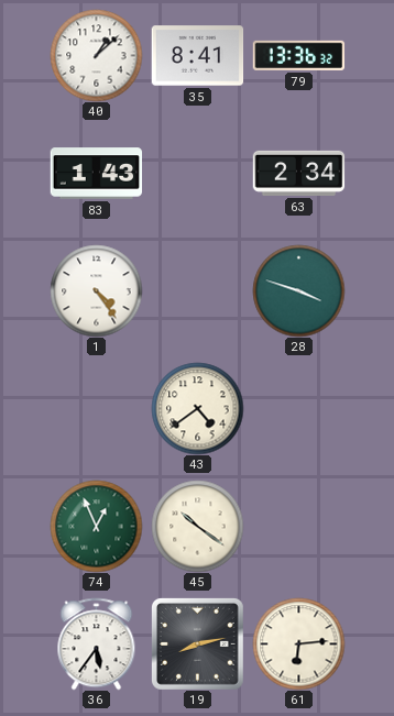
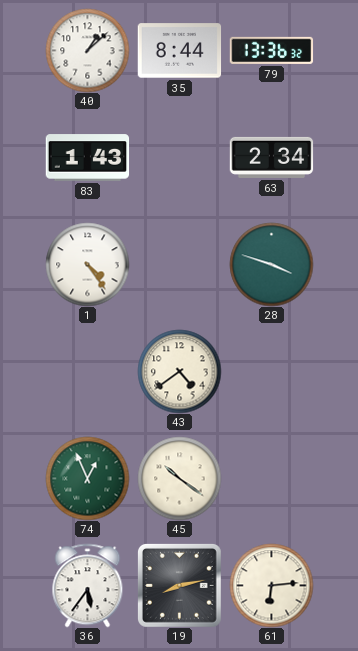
35: 8:41 -> 8:44 (179, 51)
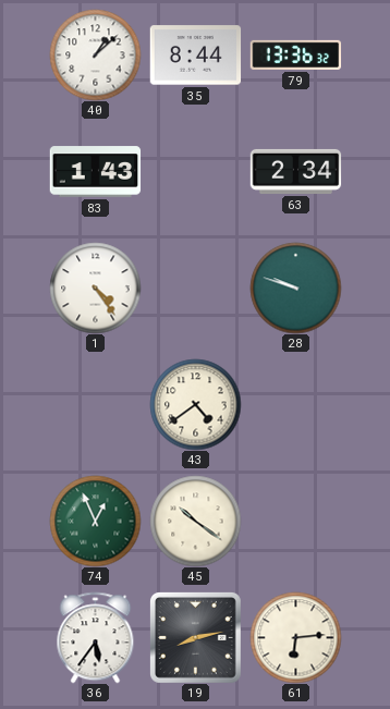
28: 3:48 -> 9:48 (295, 288)
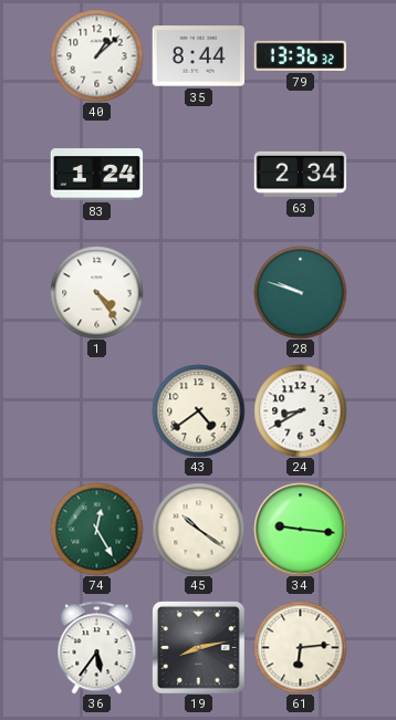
83: 1:43 -> 1:24 (96, 175)
24: none -> 8:40 (300, 410)
74: 12:56 -> 12:25 (96, 529)
34: none -> 9:16 (300, 529)
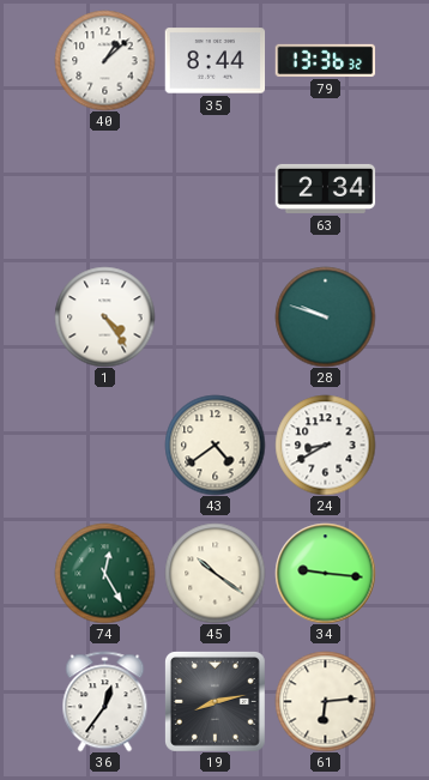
83: 1:24 -> none (96, 175)
36: 5:36 -> 12:36 (105, 701)
